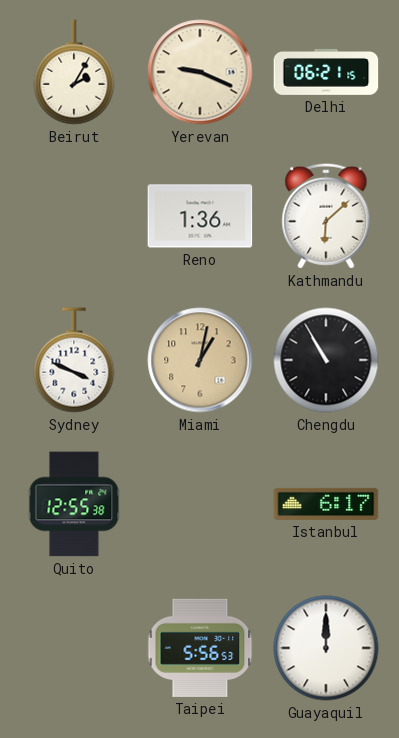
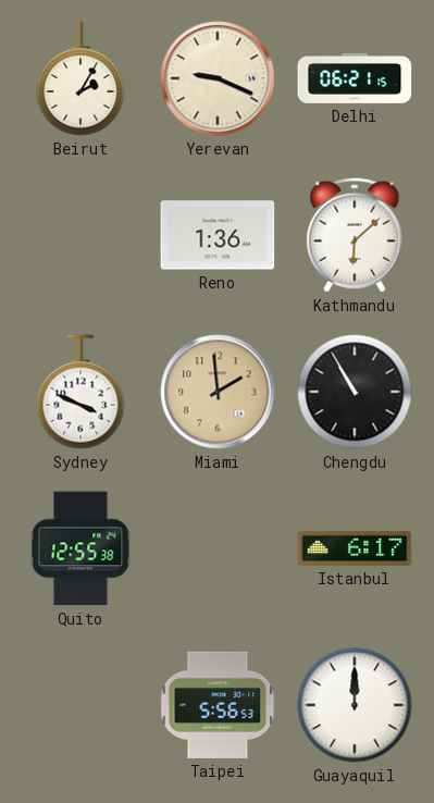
Miami: 1:02 -> 1:59 (218, 392)
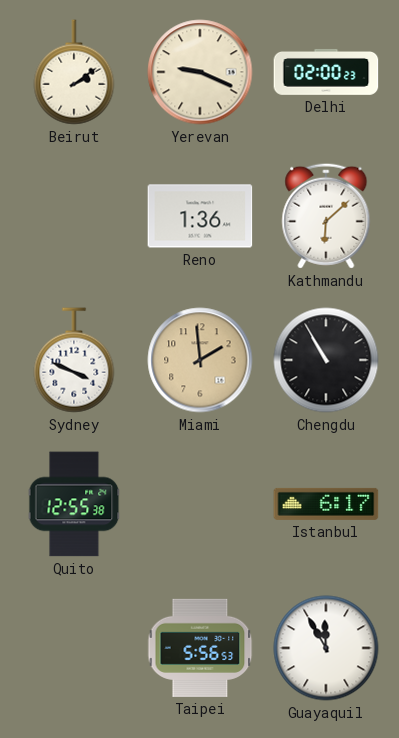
Beirut: 2:05 -> 2:09 (74, 72)
Delhi: 06:21 -> 02:00 (326, 72)
Guayaquil: 12:00 -> 11:55 (326, 648)
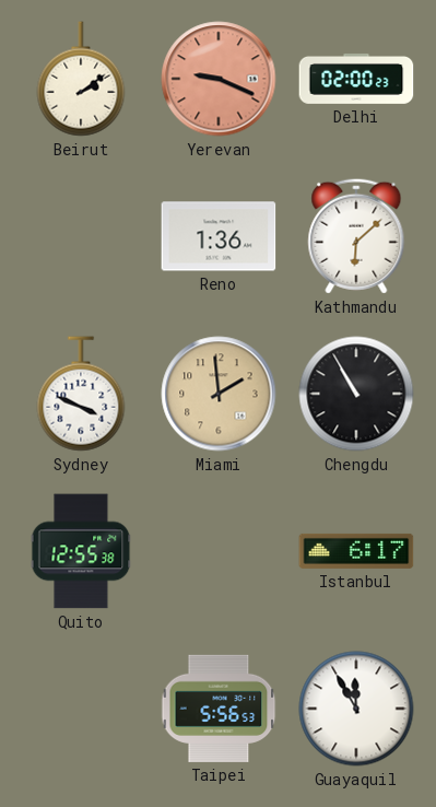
Yerevan dial: cream -> salmon (219, 79)
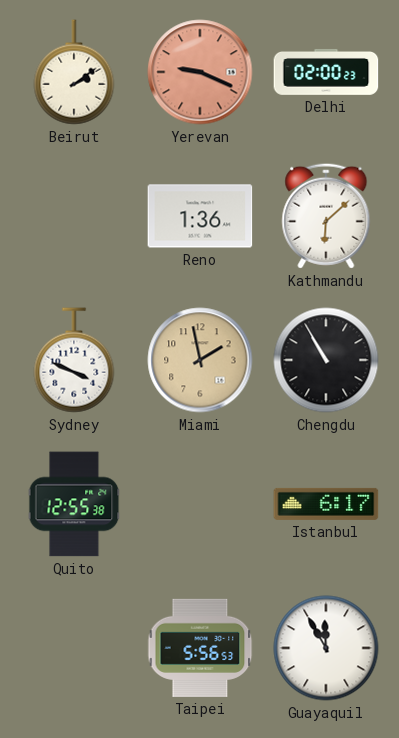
Miami: 1:59 -> 1:58 (200, 360)
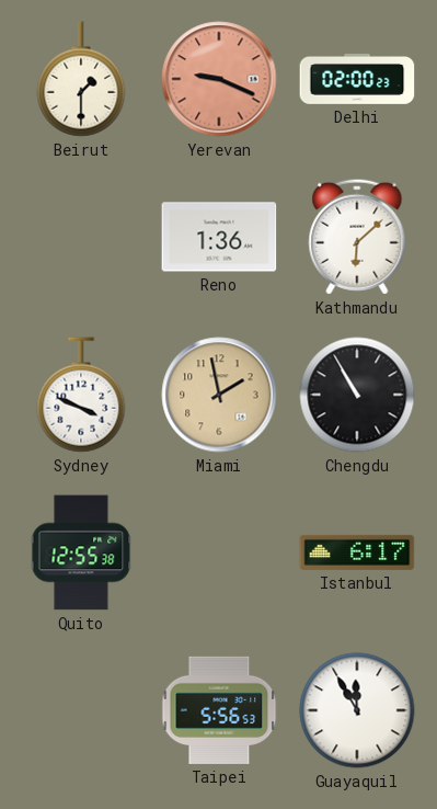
Beirut: 2:09 -> 1:30 (81, 79)
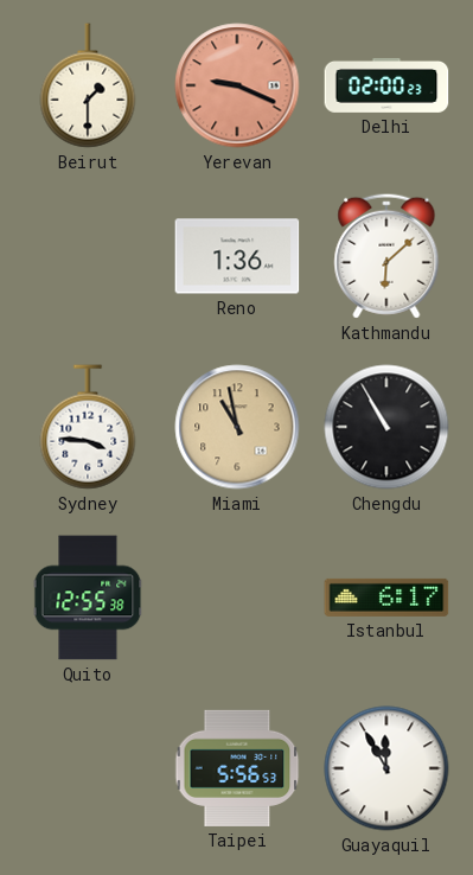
Sydney: 3:49 -> 3:46 (88, 427)
Miami: 1:58 -> 10:58 (237, 427)
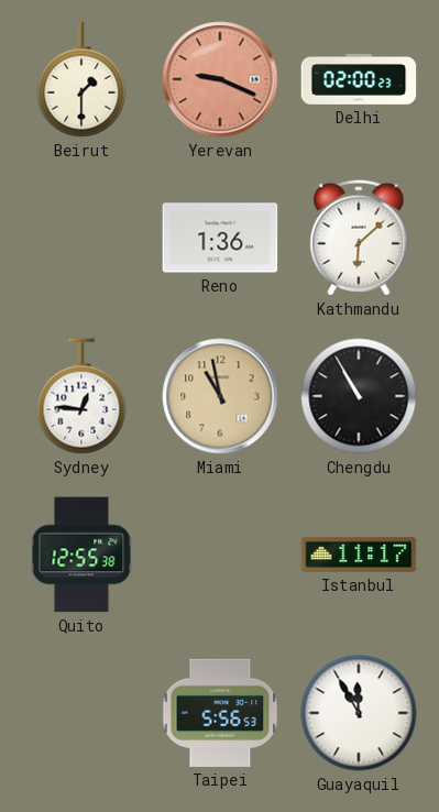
Sydney: 3:46 -> 12:46 (81, 396)
Istanbul: 6:17 -> 11:17 (359, 555)
